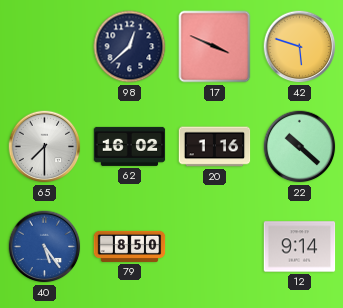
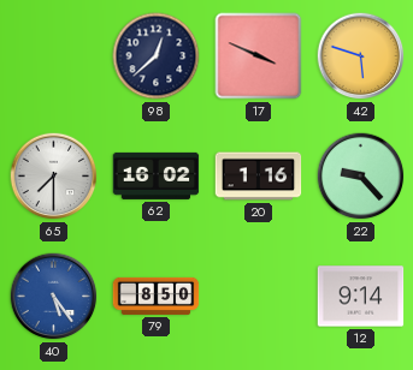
22: 10:22 -> 9:23 (361, 177)
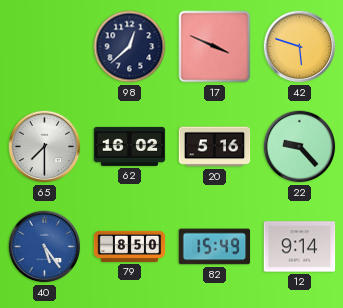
20: 1:16 -> 5:16 (215, 147)
82: none -> 15:49 (215, 247)
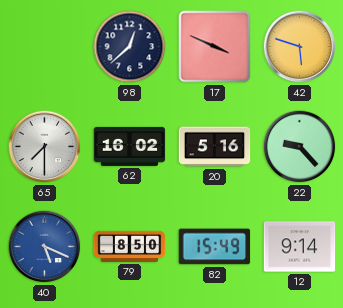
40: 5:24 -> 5:19 (45, 247)
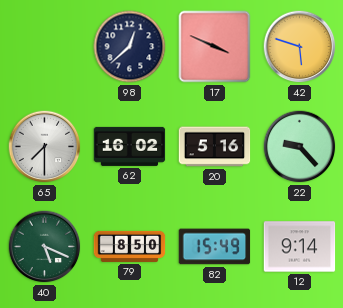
40 dial: blue -> green (45, 247)
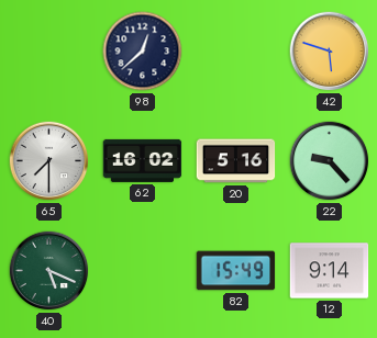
17: 3:49 -> none (215, 47)
79: 8:50 -> none (130, 246)
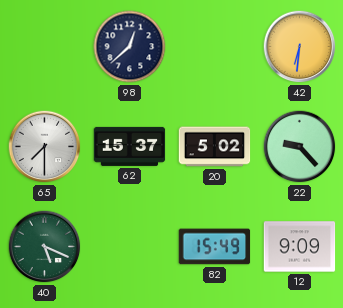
42: 5:48 -> 6:31 (300, 47)
62: 16:02 -> 15:37 (130, 146)
20: 5:16 -> 5:02 (215, 147)
12: 9:14 -> 9:09 (300, 247)
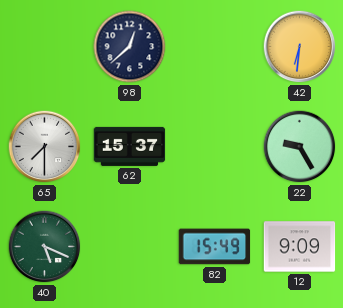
20: 5:02 -> none (215, 147)
22: 9:23 -> 9:25 (300, 147)
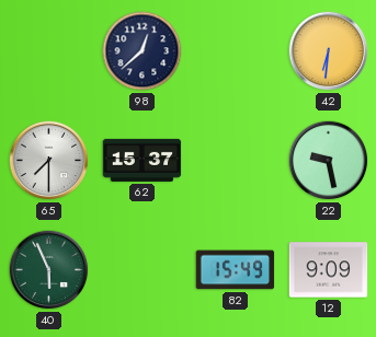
22: 9:25 -> 9:28 (329, 161)
40: 5:19 -> 5:56 (49, 270)
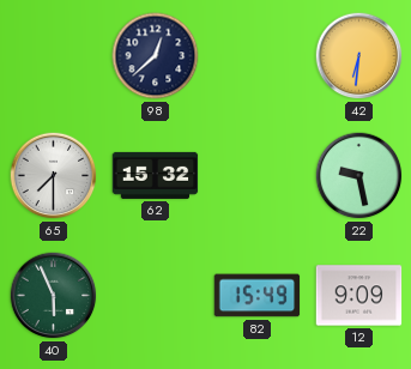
62: 15:37 -> 15:32 (156, 175)
